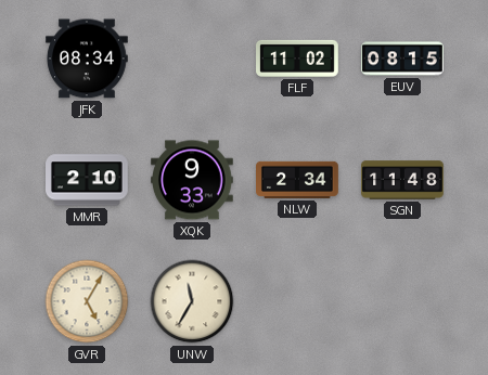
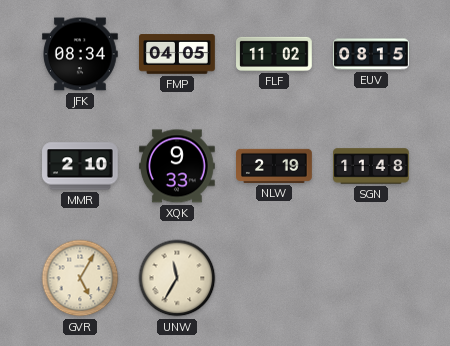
FMP: none -> 04:05 (178, 54)
NLW: 2:34 -> 2:19 (275, 166)
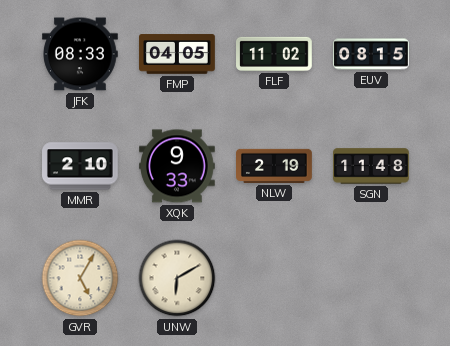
JFK: 08:34 -> 08:33 (81, 54)
UNW: 11:35 -> 6:10 (177, 278)
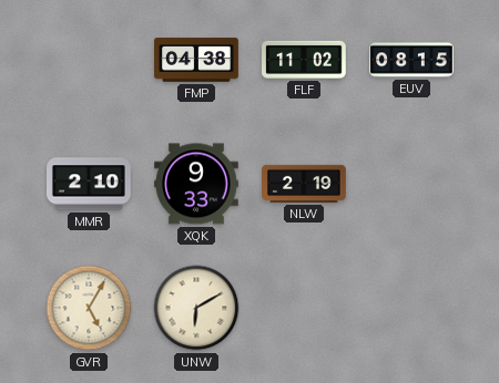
JFK: 08:33 -> none (81, 54)
FMP: 04:05 -> 04:38 (197, 60)
SGN: 11:48 -> none (371, 166)
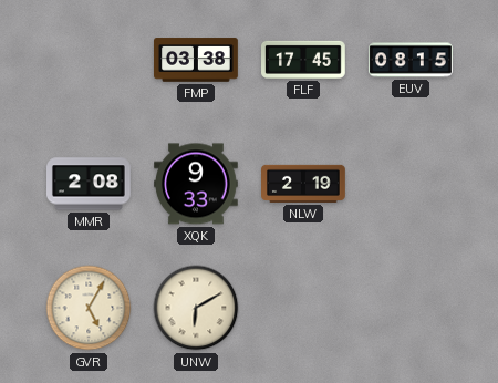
FMP: 04:38 -> 03:38 (197, 60)
FLF: 11:02 -> 17:45 (304, 60)
MMR: 2:10 -> 2:08 (90, 184)
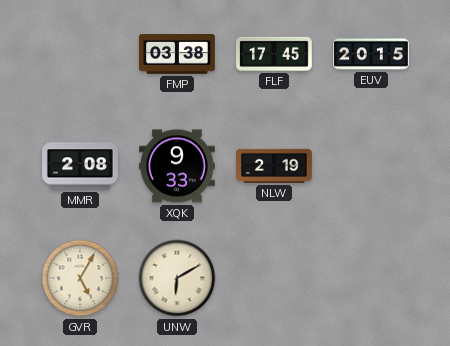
EUV: 08:15 -> 20:15 (371, 54)
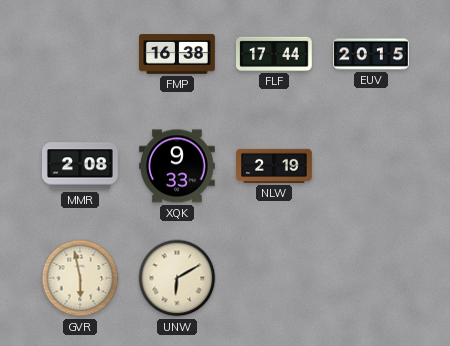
FMP: 03:38 -> 16:38 (178, 54)
FLF: 17:45 -> 17:44 (275, 54)
GVR: 5:05 -> 5:58 (80, 278)
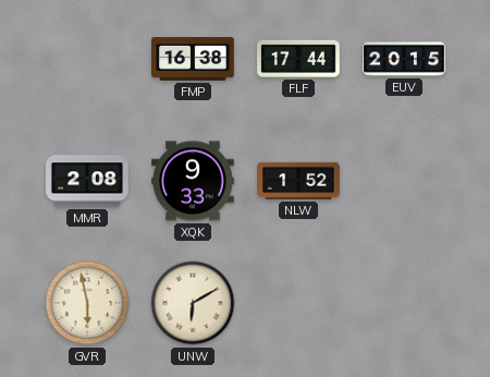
NLW: 2:19 -> 1:52 (299, 181)
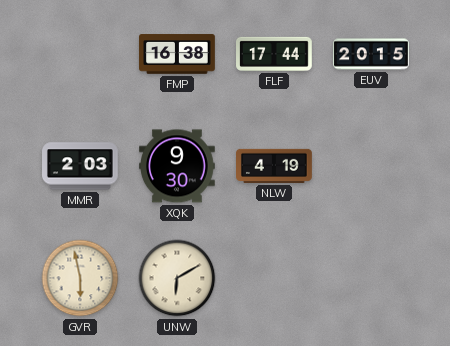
MMR: 2:08 -> 2:03 (81, 166)
XQK: 9:33 -> 9:30 (178, 166)
NLW: 1:52 -> 4:19 (275, 166)
